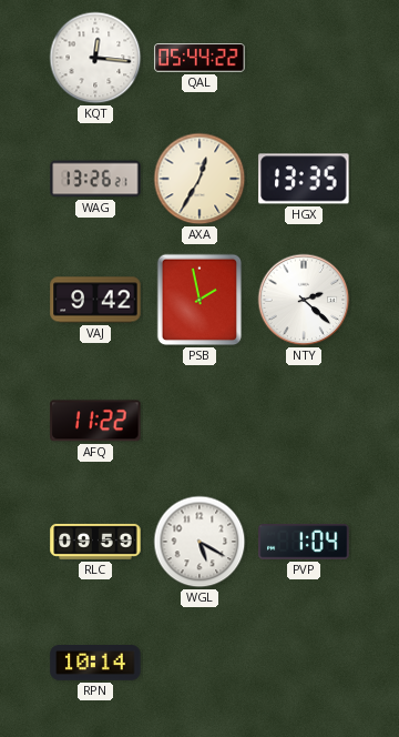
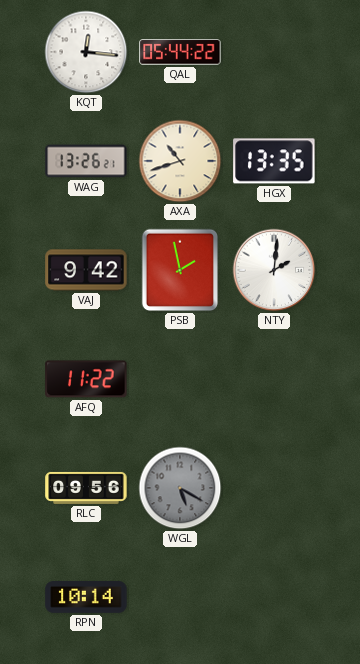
AXA: 12:35 -> 10:42 (180, 161)
NTY: 2:22 -> 2:01 (274, 270)
RLC: 09:59 -> 09:56 (86, 488)
WGL dial: white -> grey (180, 488)
PVP: 1:04 -> none (304, 542)
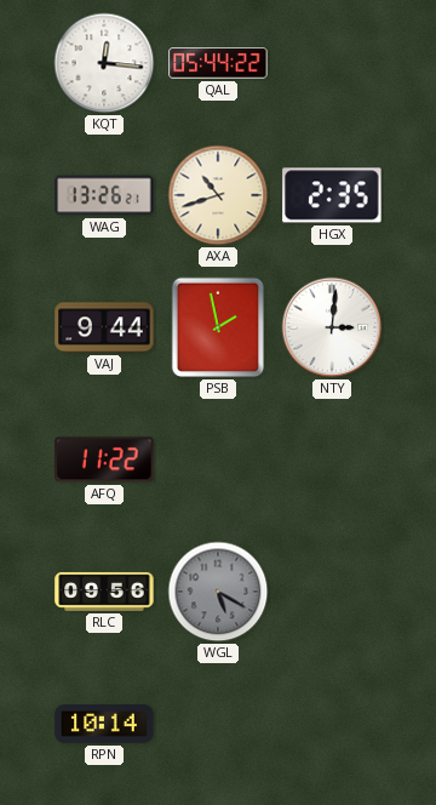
HGX: 13:35 -> 2:35 (332, 195)
VAJ: 9:42 -> 9:44 (104, 327)
NTY: 2:01 -> 3:01 (332, 327)
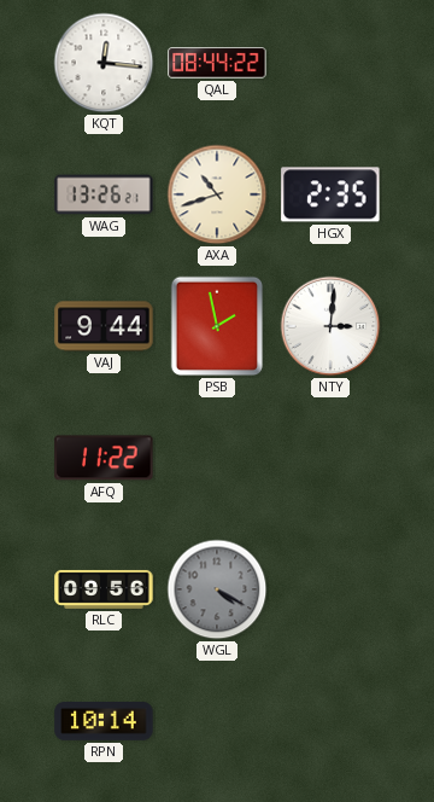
QAL: 05:44 -> 08:44 (217, 63)
WGL: 5:20 -> 4:20 (217, 589)
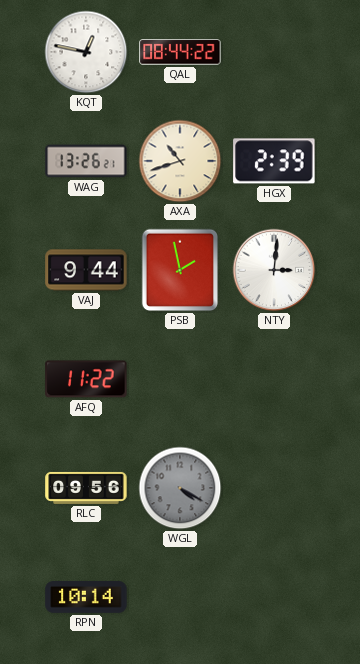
KQT: 12:16 -> 12:47 (86, 52)
HGX: 2:35 -> 2:39 (274, 161)
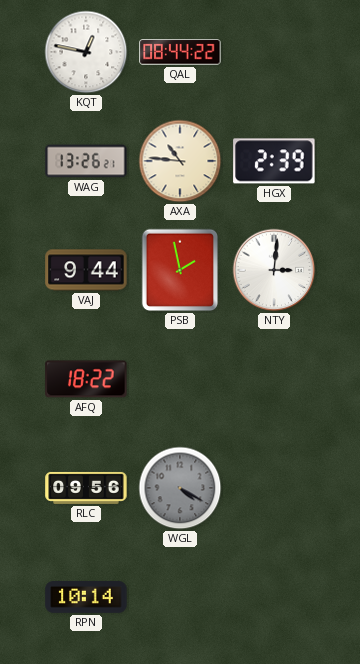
AXA: 10:42 -> 10:46 (180, 161)
AFQ: 11:22 -> 18:22 (86, 379)
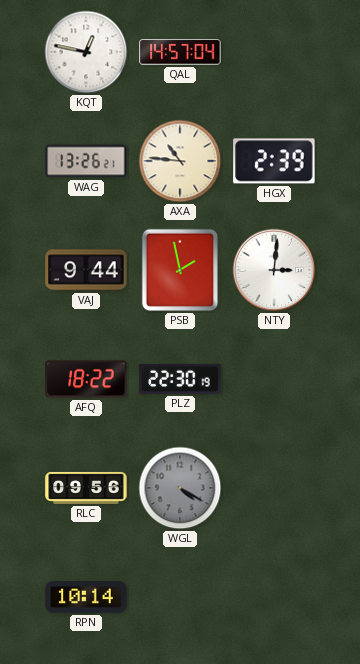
QAL: 08:44 -> 14:57 (180, 52)
PLZ: none -> 22:30 (180, 379)
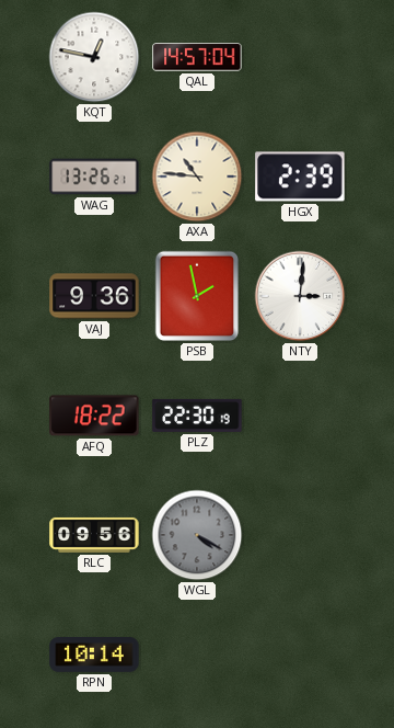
VAJ: 9:44 -> 9:36 (94, 296)
